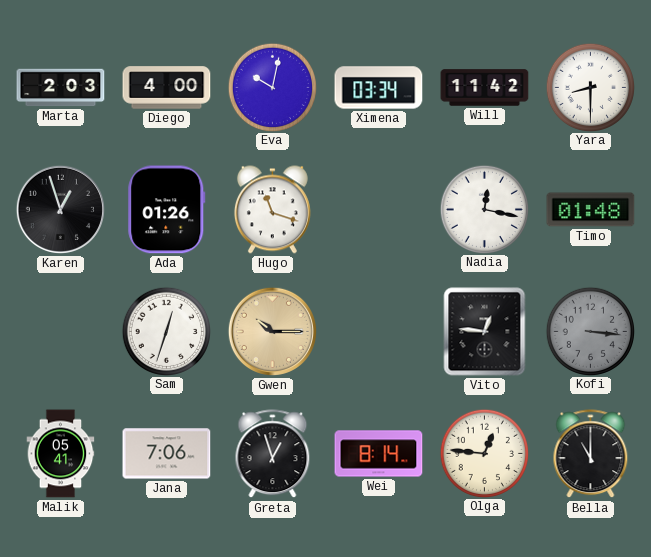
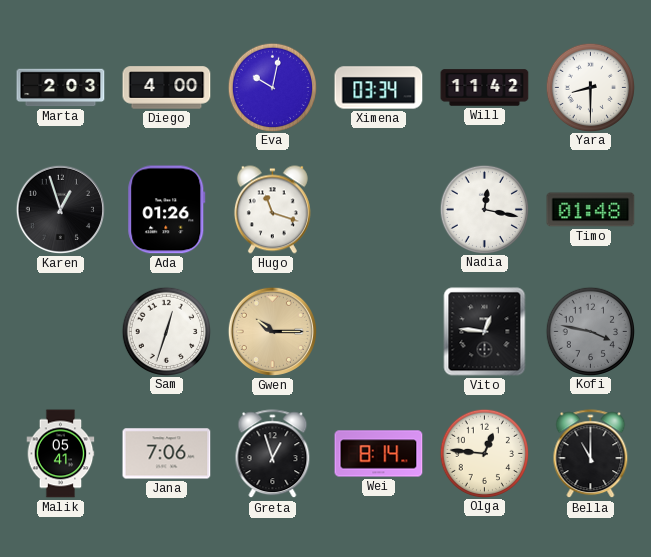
Kofi: 3:16 -> 3:47 (590, 331)
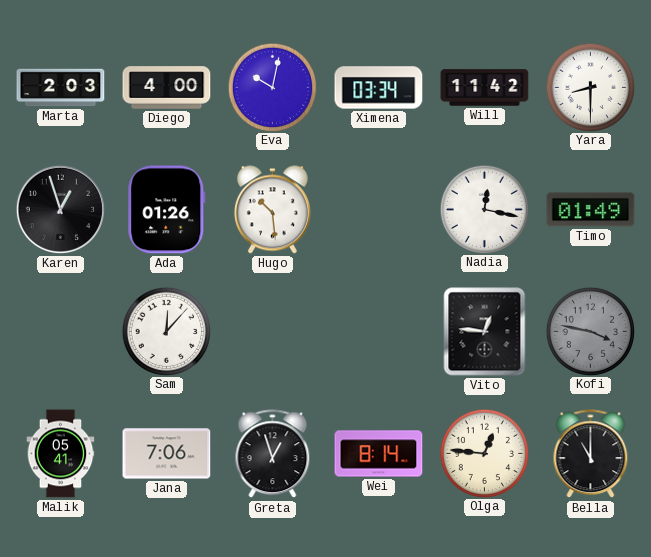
Hugo: 11:18 -> 10:29 (272, 210)
Timo: 01:48 -> 01:49 (591, 210)
Sam: 12:33 -> 12:07 (166, 331)
Gwen: 10:15 -> none (272, 331)
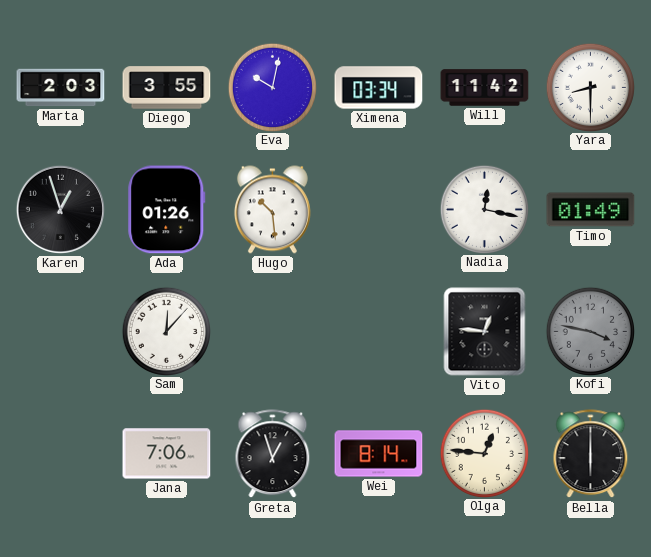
Diego: 4:00 -> 3:55 (167, 88)
Malik: 05:41 -> none (61, 454)
Bella: 11:00 -> 6:00 (591, 454)
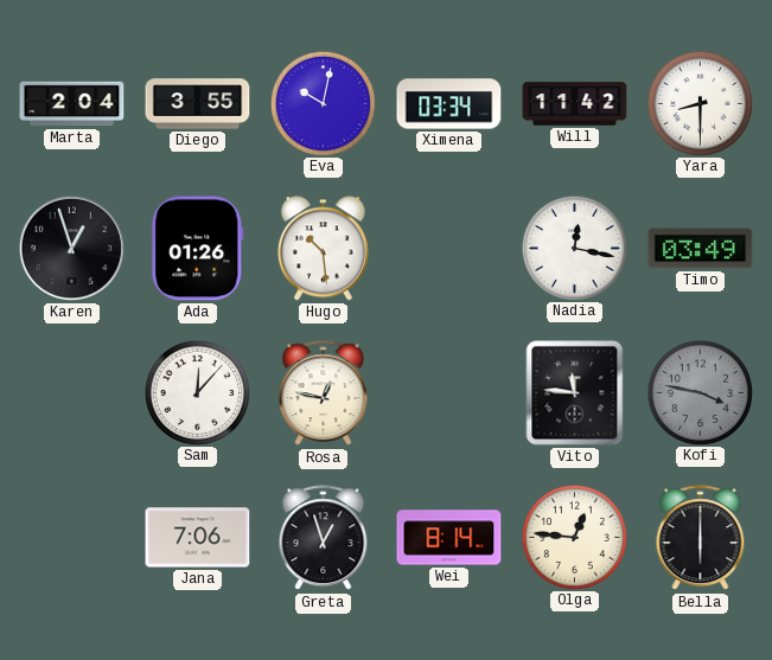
Marta: 2:03 -> 2:04 (72, 104)
Timo: 01:49 -> 03:49 (701, 249)
Rosa: none -> 12:47 (324, 393)
Vito: 12:46 -> 11:46 (575, 393)
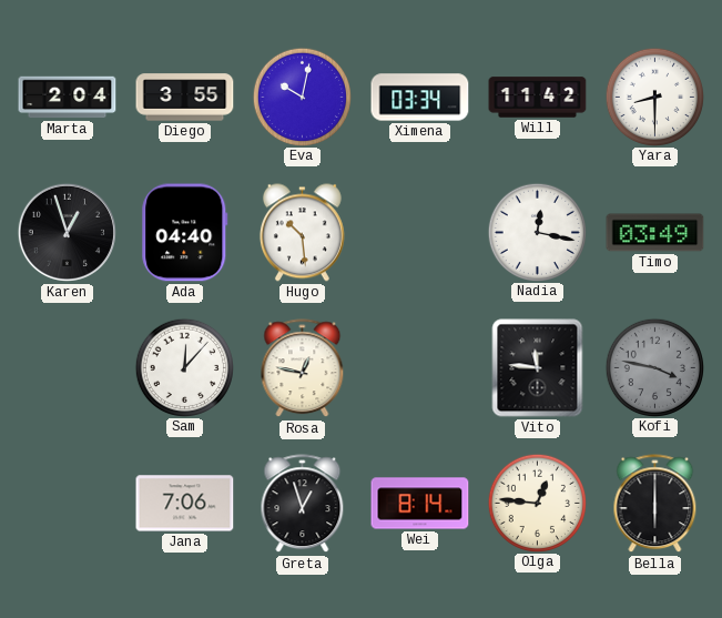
Ada: 01:26 -> 04:40 (185, 233)
